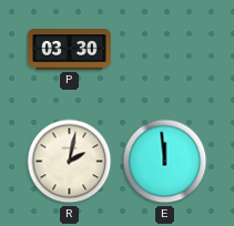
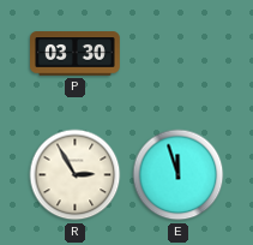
R: 2:02 -> 2:55 (76, 175)
E: 11:59 -> 11:57 (179, 175)
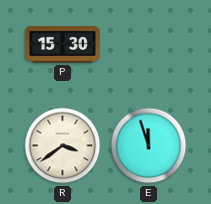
P: 03:30 -> 15:30 (63, 45)
R: 2:55 -> 3:39 (63, 146)
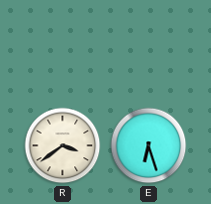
P: 15:30 -> none (63, 45)
E: 11:57 -> 6:27 (149, 146)
